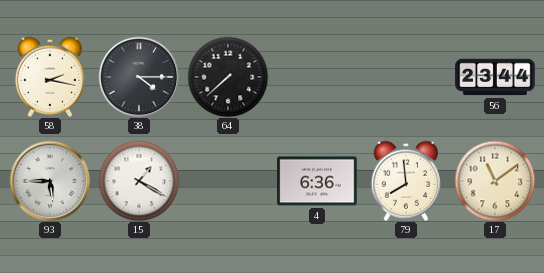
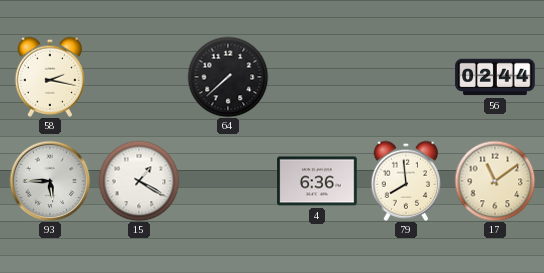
38: 4:15 -> none (139, 77)
56: 23:44 -> 02:44 (495, 77)
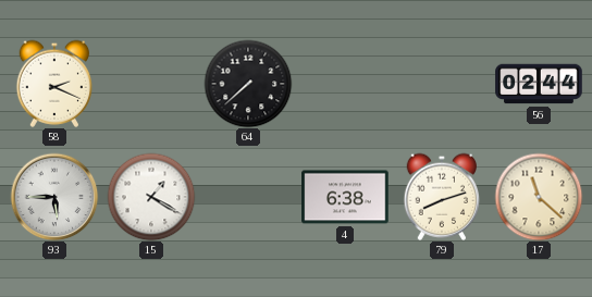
58: 2:17 -> 2:19 (53, 84)
4: 6:36 -> 6:38 (345, 197)
79: 7:59 -> 8:12 (441, 197)
17: 11:09 -> 11:22 (539, 197)
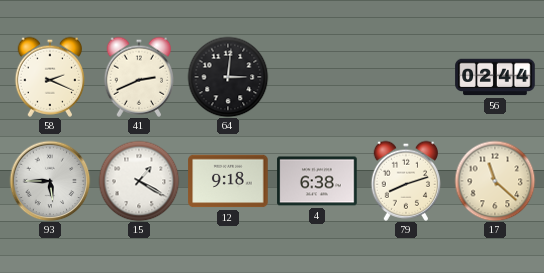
41: none -> 2:41 (138, 77)
64: 7:38 -> 3:01 (228, 77)
12: none -> 9:18 (228, 181)
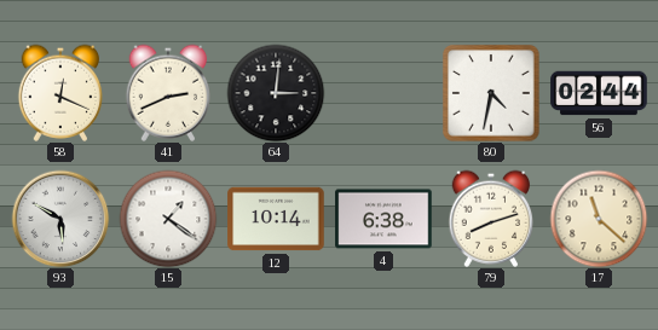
58: 2:19 -> 12:19 (59, 93)
80: none -> 4:32 (491, 93)
93: 5:45 -> 5:50 (60, 219)
15: 1:20 -> 1:21 (168, 219)
12: 9:18 -> 10:14 (276, 219)
